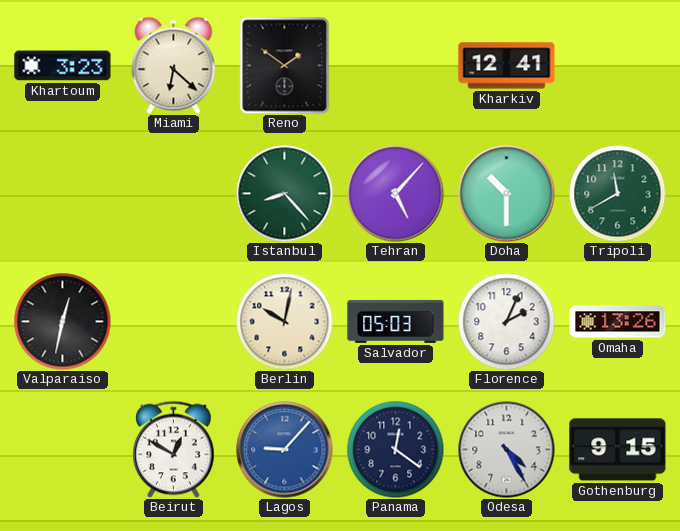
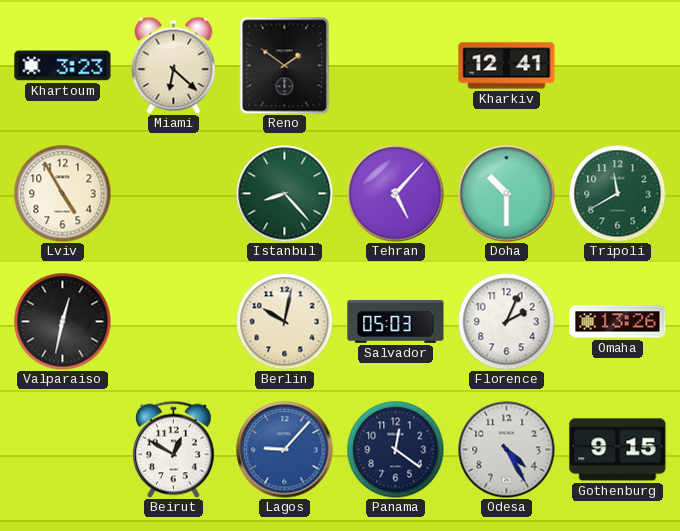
Lviv: none -> 4:55 (62, 193)
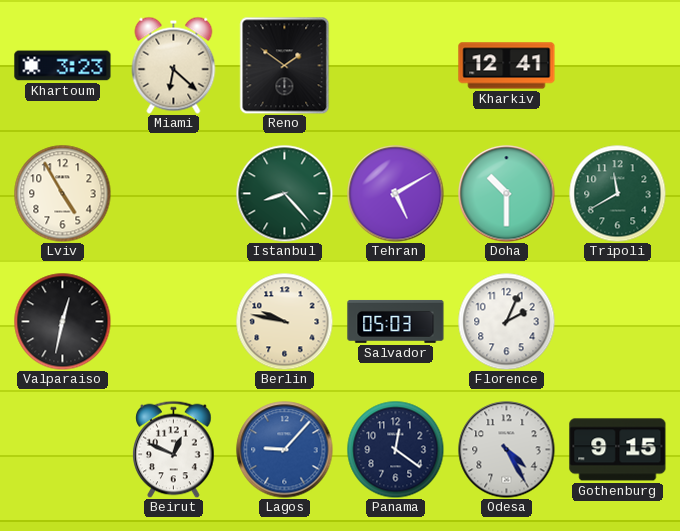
Tehran: 5:07 -> 5:10 (396, 194)
Berlin: 10:02 -> 9:47 (284, 321)
Omaha: 13:26 -> none (618, 322)
Beirut: 12:50 -> 12:49 (174, 449)
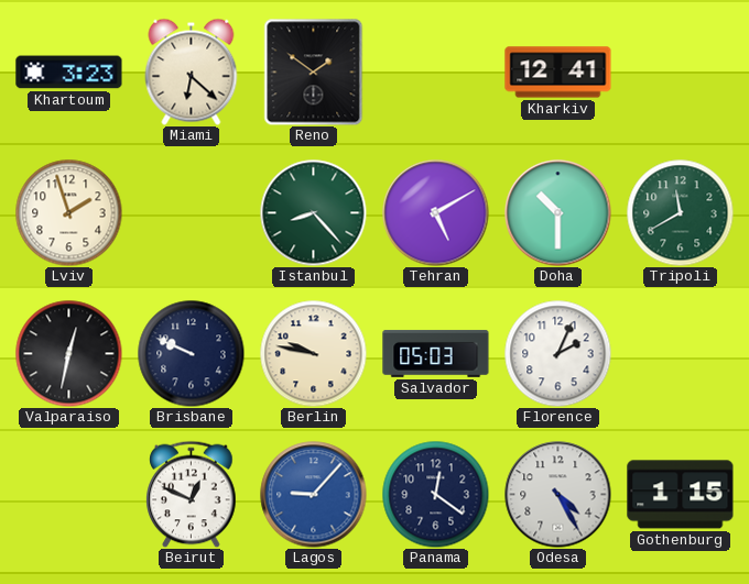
Lviv: 4:55 -> 1:57 (68, 212)
Brisbane: none -> 9:49 (191, 353)
Gothenburg: 9:15 -> 1:15 (681, 495)
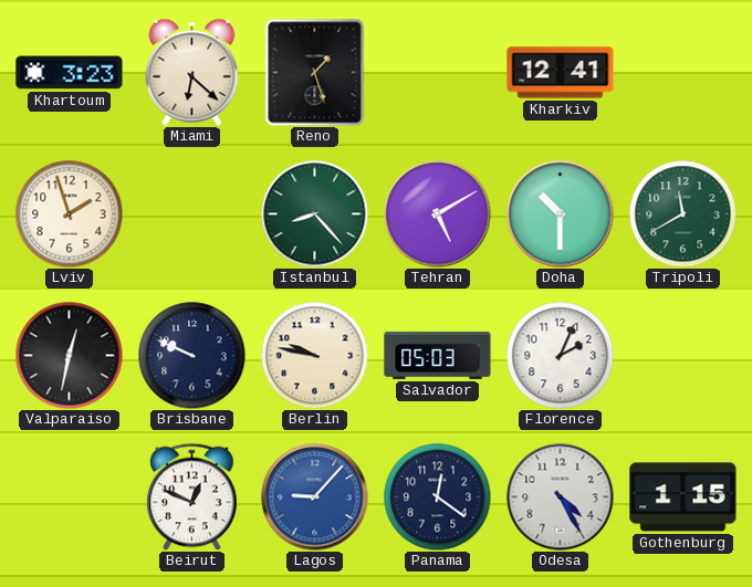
Reno: 1:51 -> 1:27 (315, 72)
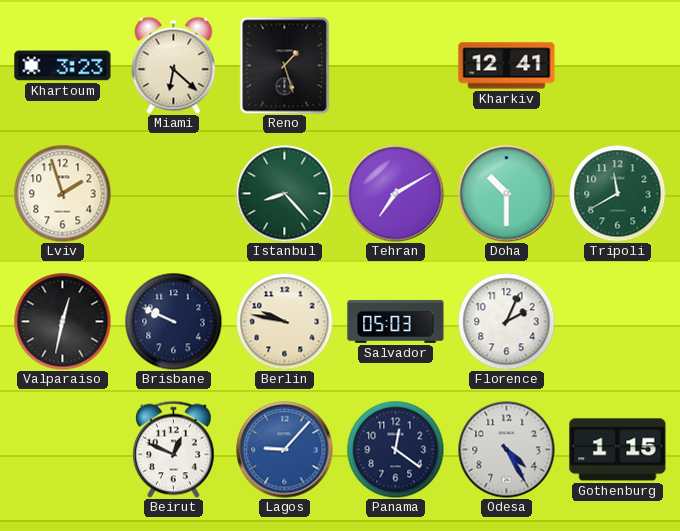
Tehran: 5:10 -> 7:10 (396, 194)
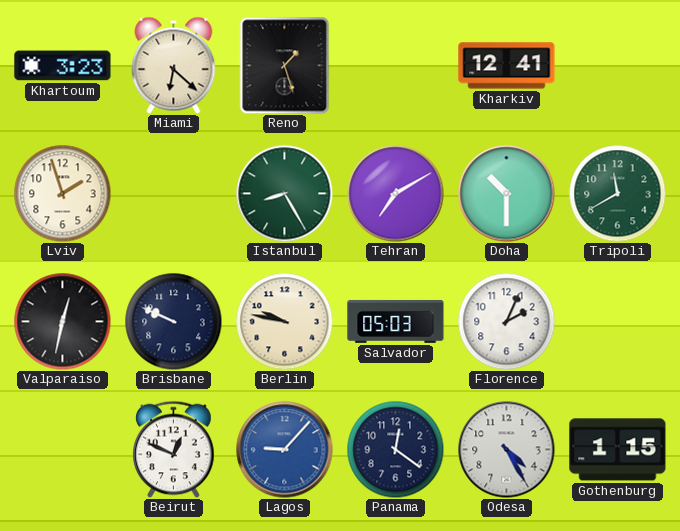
Istanbul: 8:23 -> 8:25 (284, 193)
